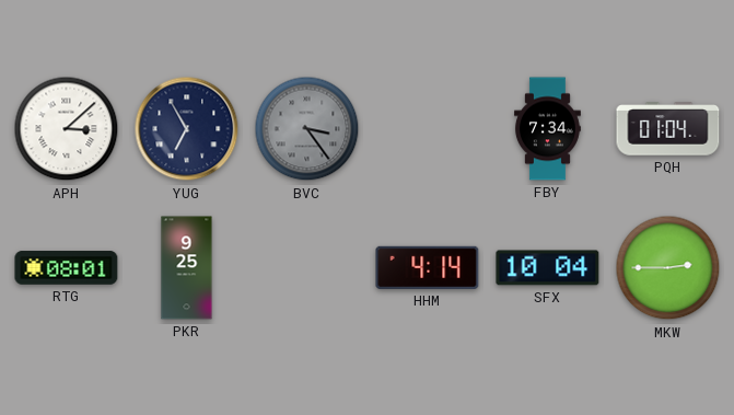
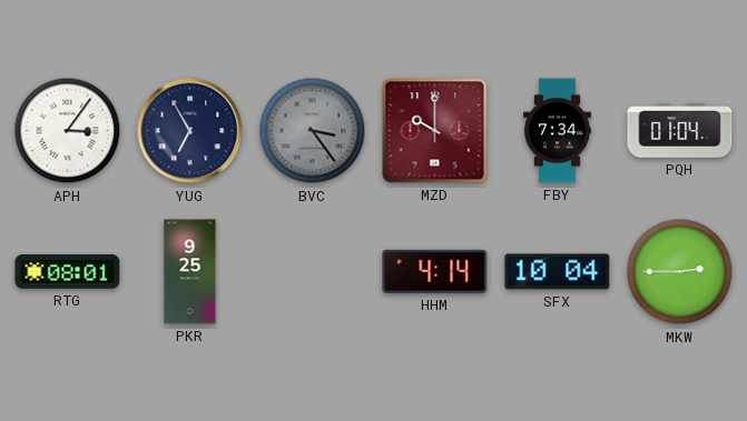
APH: 3:08 -> 3:06 (68, 131)
MZD: none -> 10:00 (435, 131)
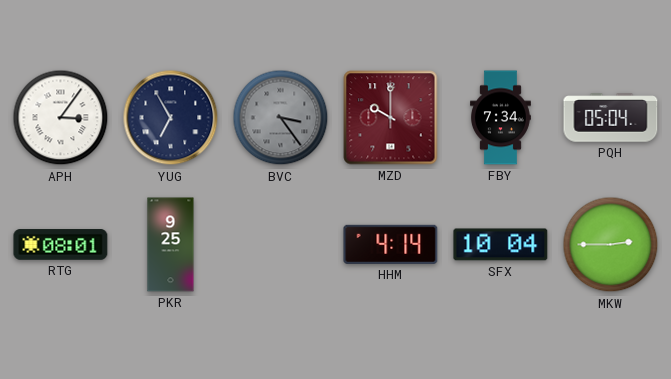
PQH: 01:04 -> 05:04 (611, 118)
